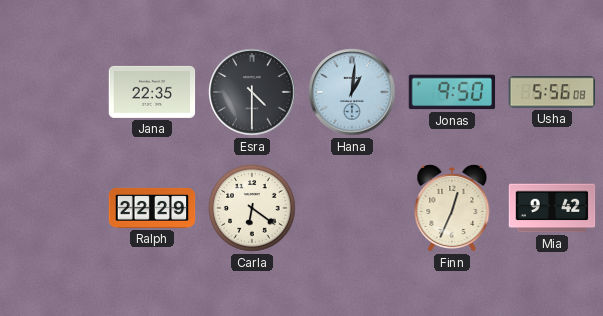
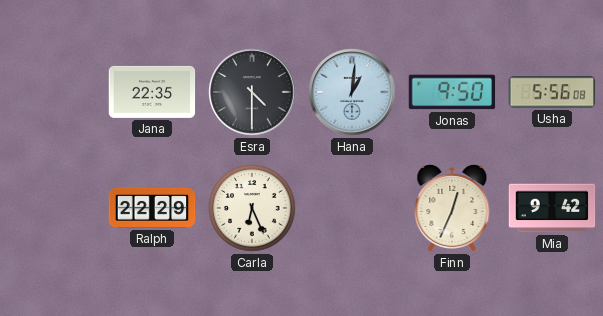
Carla: 6:21 -> 6:26 (252, 208)
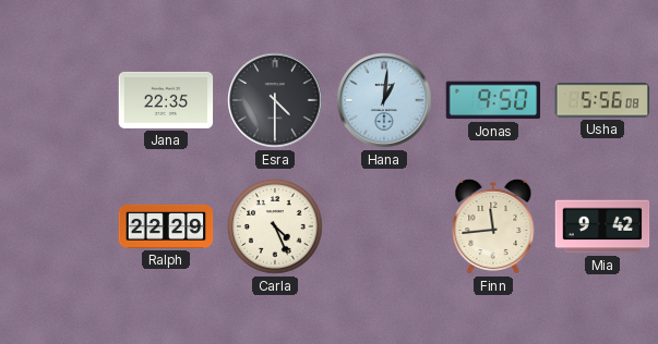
Carla: 6:26 -> 4:26 (275, 226)
Finn: 12:34 -> 11:44 (493, 226)
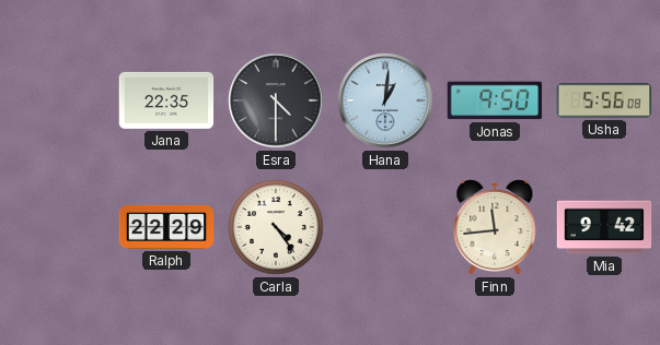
Carla: 4:26 -> 4:24 (276, 227)
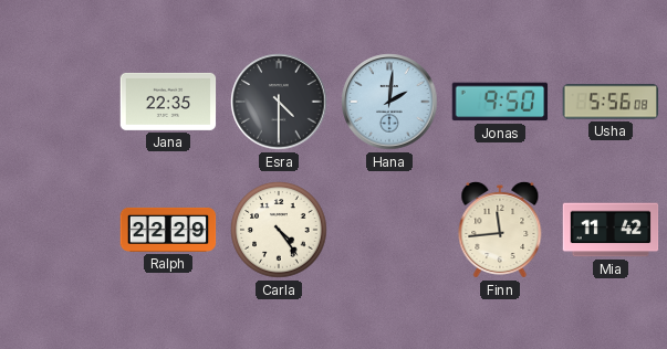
Hana: 1:01 -> 2:01 (389, 102)
Mia: 9:42 -> 11:42 (611, 230)
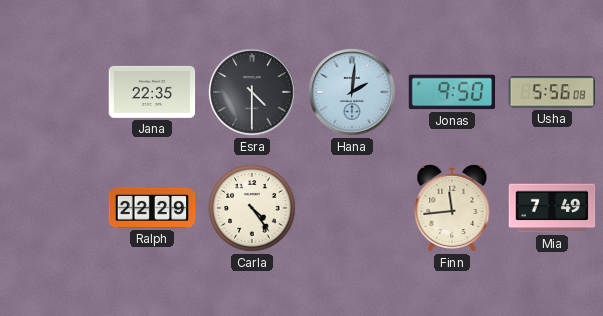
Mia: 11:42 -> 7:49 (552, 208)
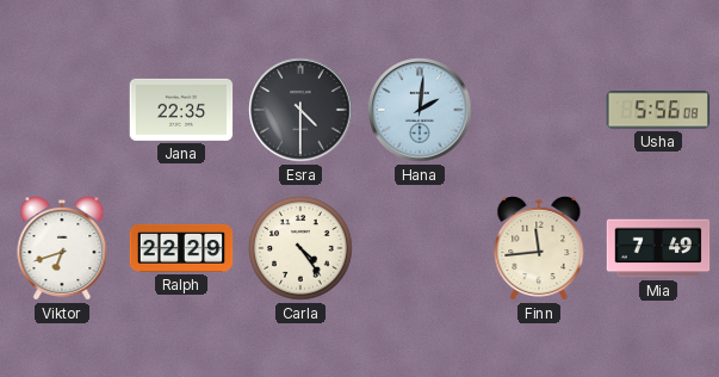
Jonas: 9:50 -> none (452, 92)
Viktor: none -> 6:42 (62, 248)
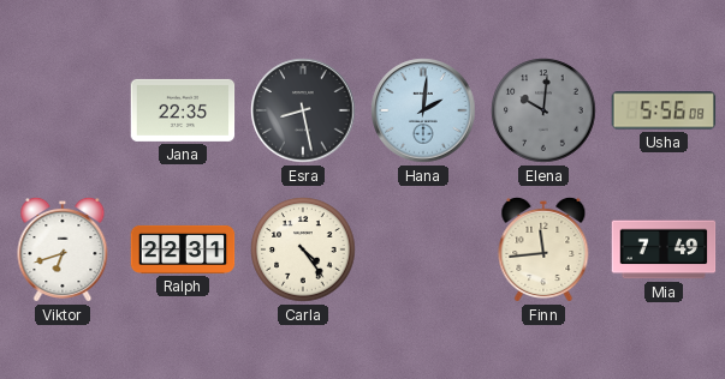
Esra: 4:30 -> 8:28 (303, 110)
Elena: none -> 10:01 (543, 110)
Ralph: 22:29 -> 22:31 (183, 249)
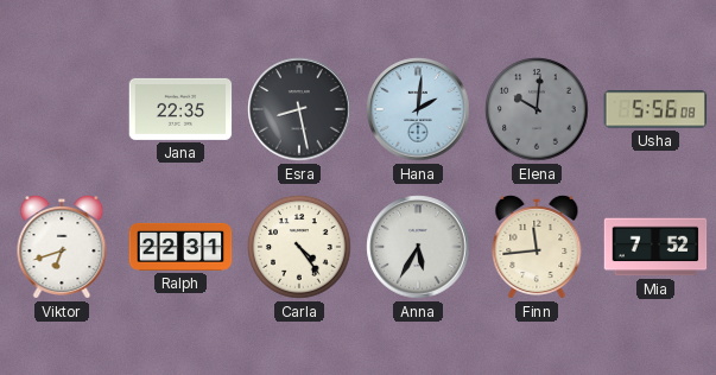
Anna: none -> 5:35 (418, 247)
Mia: 7:49 -> 7:52 (655, 247)
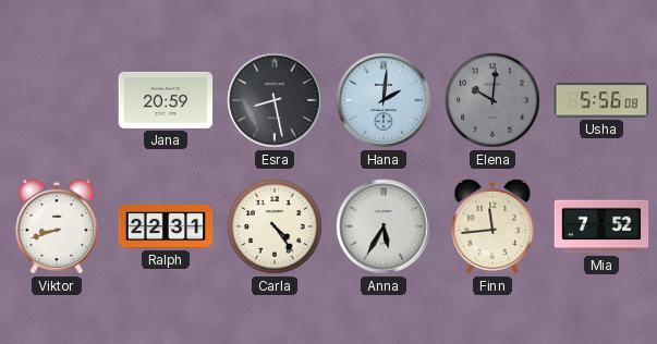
Jana: 22:35 -> 20:59 (166, 100)
Viktor: 6:42 -> 8:42 (57, 226)
